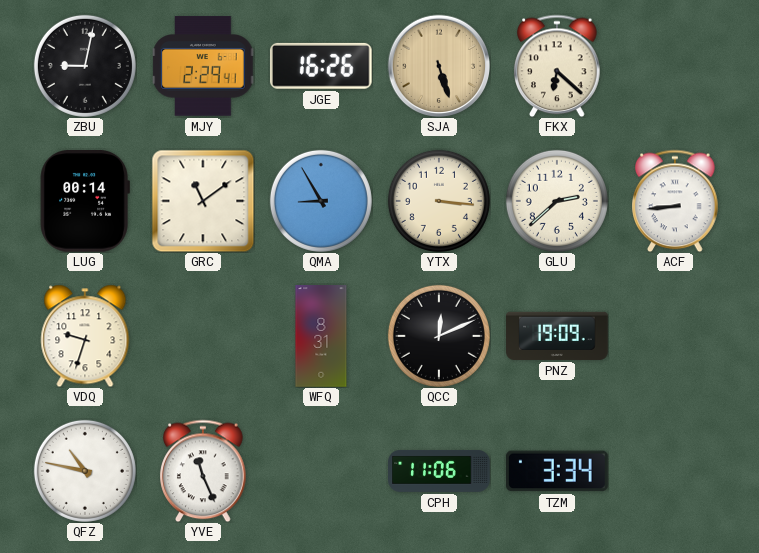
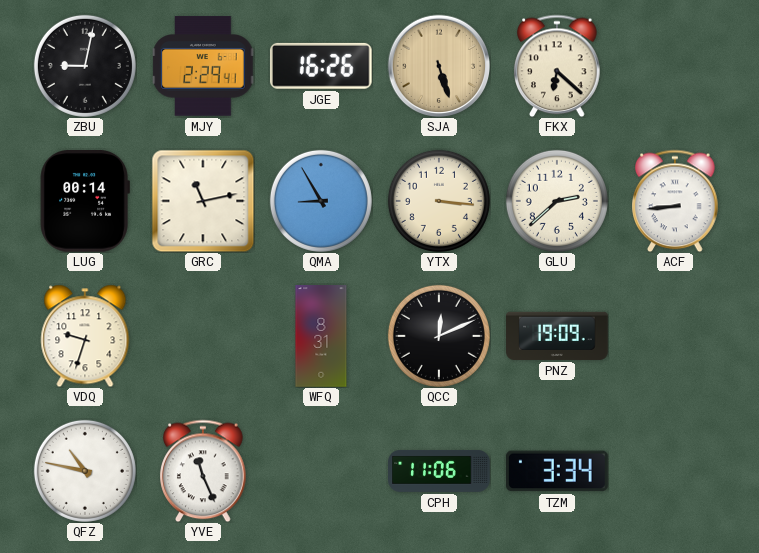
GRC: 11:09 -> 11:13 (203, 201)
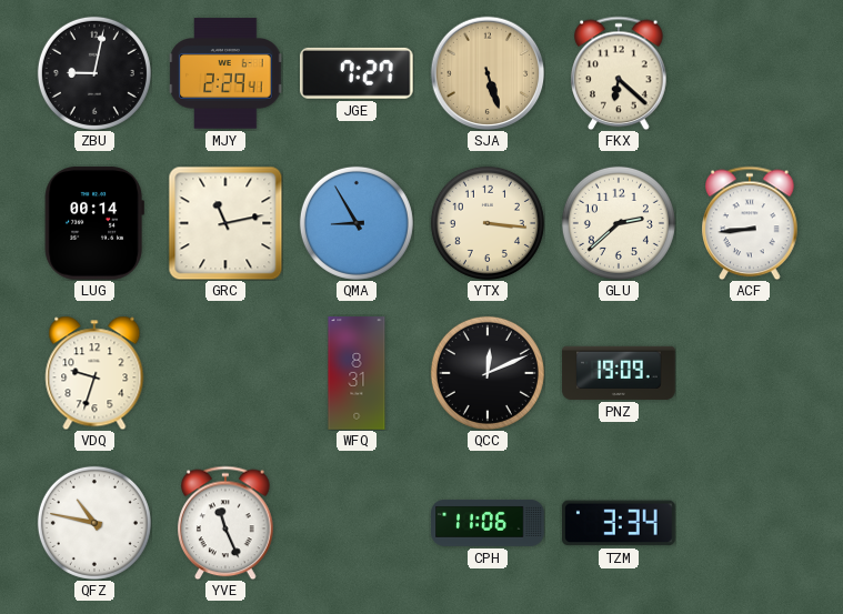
JGE: 16:26 -> 7:27 (357, 73)
